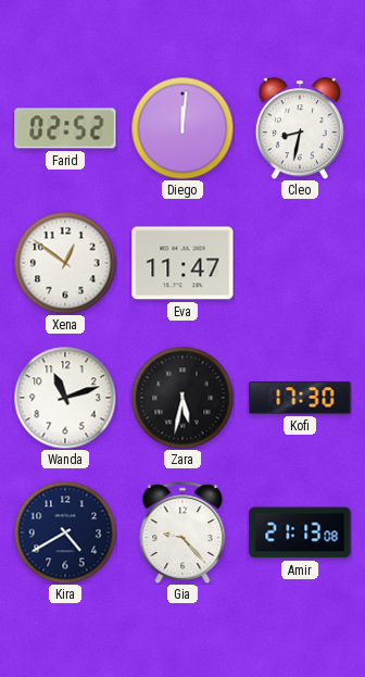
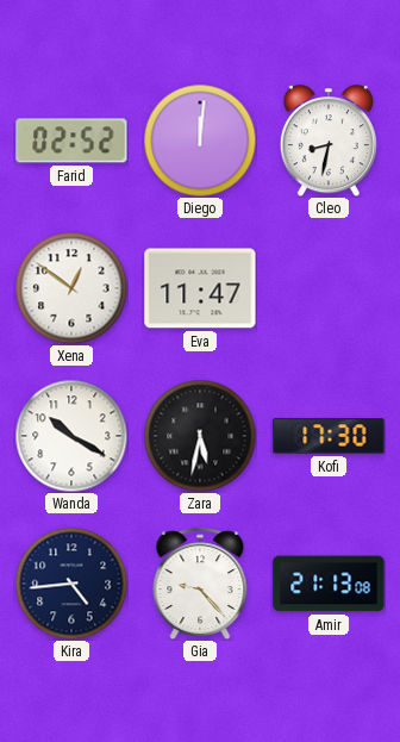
Wanda: 11:12 -> 10:20 (71, 436)
Kira: 4:40 -> 4:44 (71, 584)
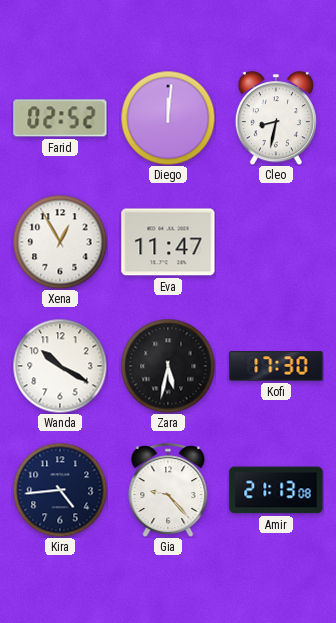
Xena: 12:51 -> 12:55 (60, 242)
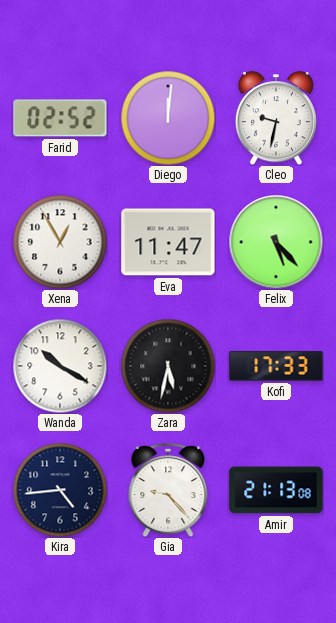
Cleo: 8:32 -> 9:32 (276, 118)
Felix: none -> 5:23 (276, 242)
Kofi: 17:30 -> 17:33 (276, 366)
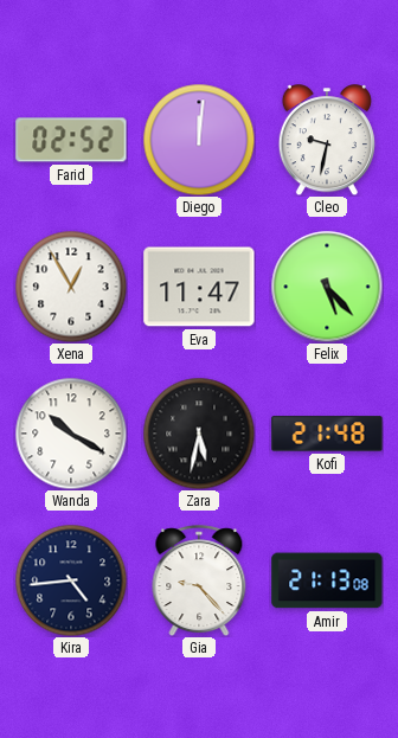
Kofi: 17:33 -> 21:48 (327, 434)
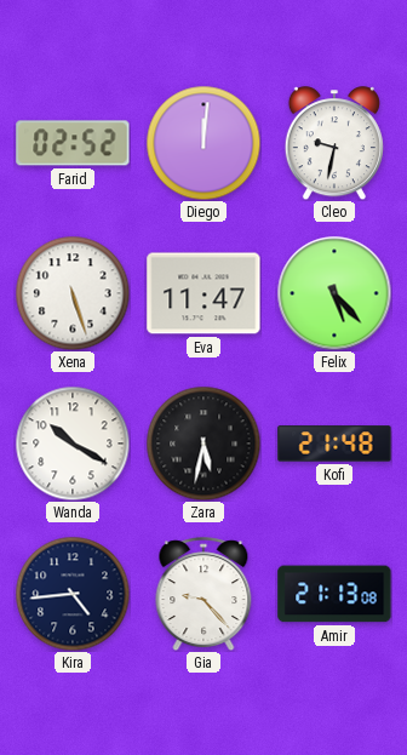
Xena: 12:55 -> 5:27 (73, 293)
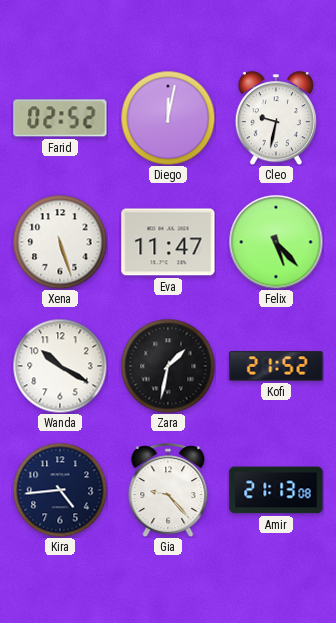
Diego: 12:01 -> 12:02 (168, 118)
Zara: 5:32 -> 1:32 (168, 366)
Kofi: 21:48 -> 21:52 (276, 366)
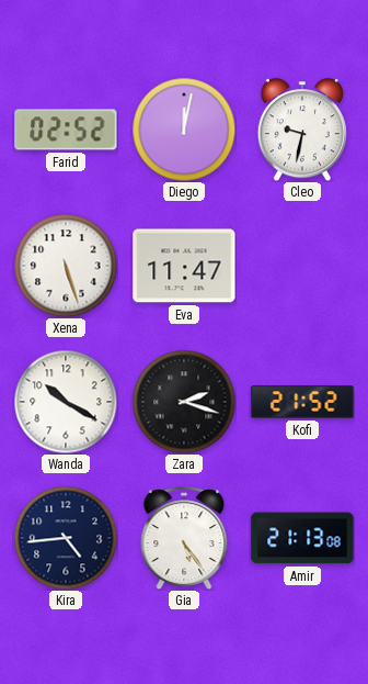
Felix: 5:23 -> none (276, 242)
Zara: 1:32 -> 2:18 (184, 402)
Gia: 9:23 -> 5:24 (184, 538)
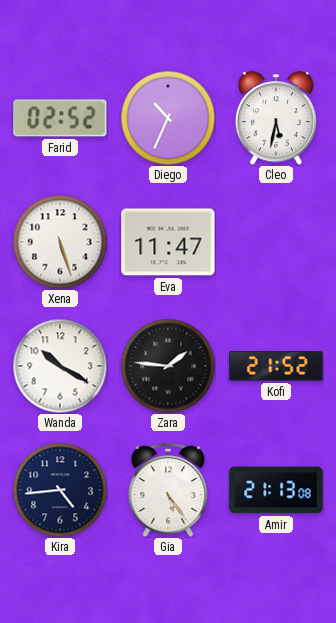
Diego: 12:02 -> 10:34 (168, 118)
Cleo: 9:32 -> 5:32 (276, 118)
Zara: 2:18 -> 1:46 (168, 366)
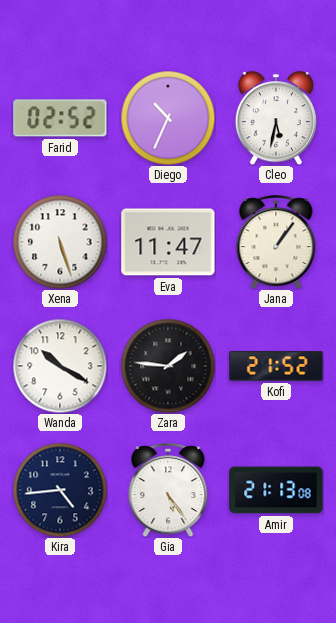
Jana: none -> 1:06 (276, 242)
